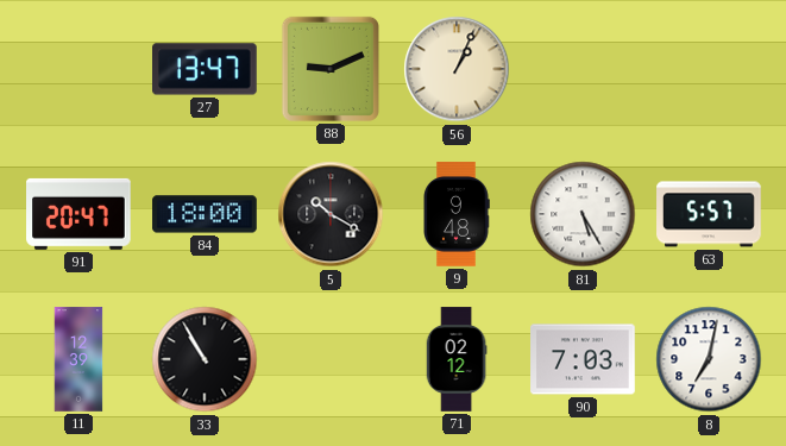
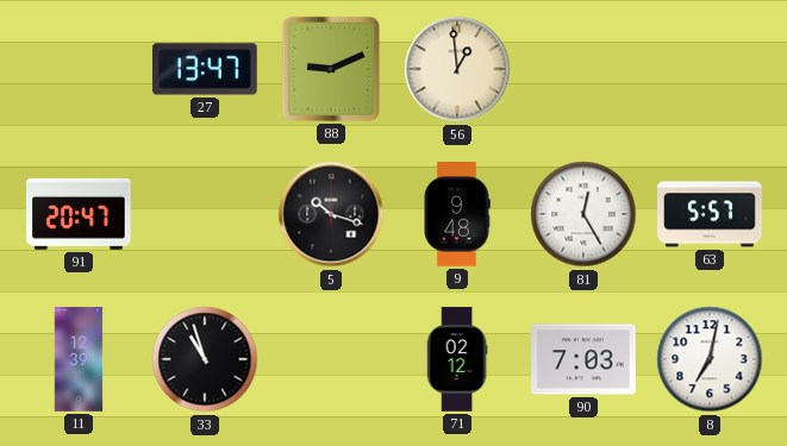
56: 1:04 -> 12:59 (457, 69)
84: 18:00 -> none (205, 214)
5: 10:20 -> 10:18 (331, 214)
81: 5:25 -> 12:25 (583, 214)
33: 10:55 -> 10:57 (205, 359)
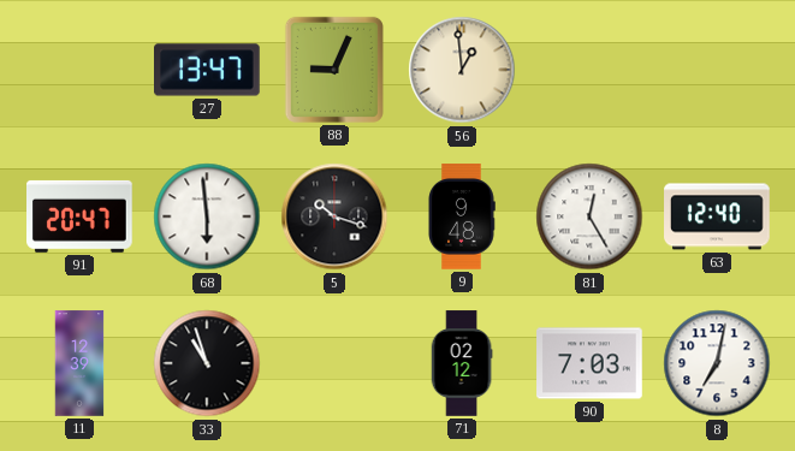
88: 9:11 -> 9:04 (334, 70)
68: none -> 5:59 (207, 216)
63: 5:57 -> 12:40 (717, 216)
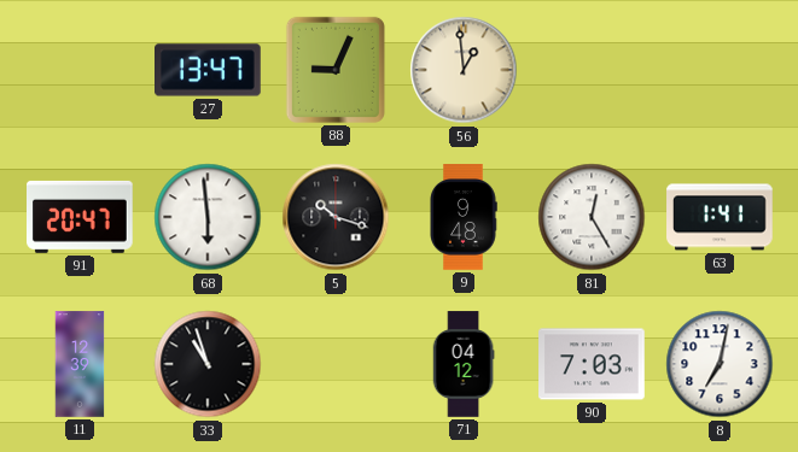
63: 12:40 -> 1:41 (720, 217)
71: 02:12 -> 04:12 (464, 364)
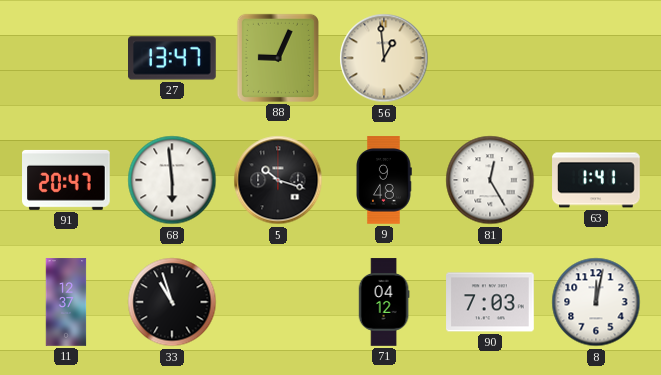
11: 12:39 -> 12:37 (66, 302)
8: 7:02 -> 12:02 (596, 302)
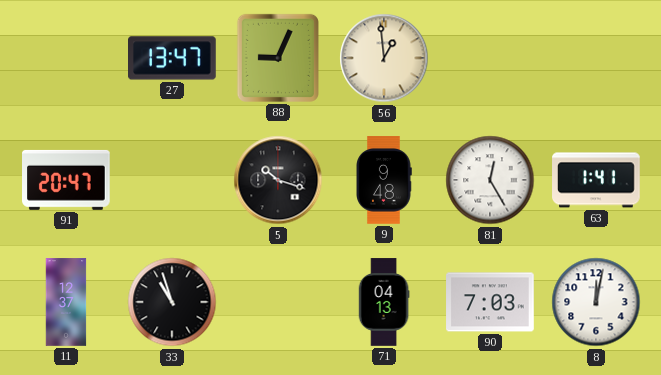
68: 5:59 -> none (172, 180)
71: 04:12 -> 04:13 (384, 302)
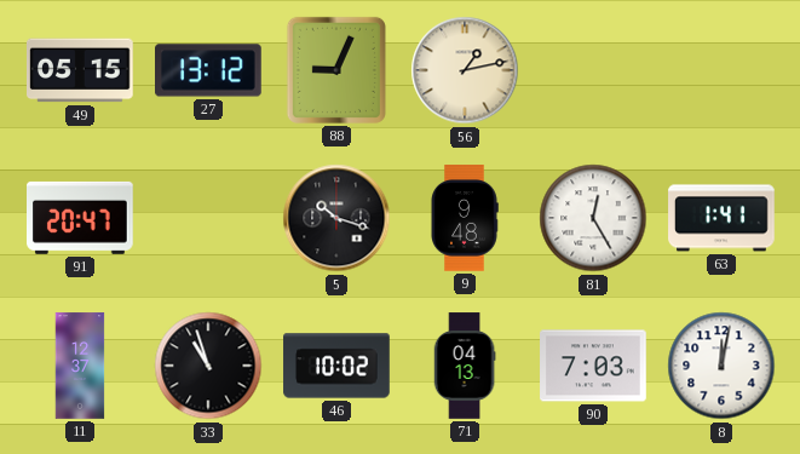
49: none -> 05:15 (81, 70)
27: 13:47 -> 13:12 (209, 70)
56: 12:59 -> 1:13 (465, 70)
46: none -> 10:02 (336, 366)
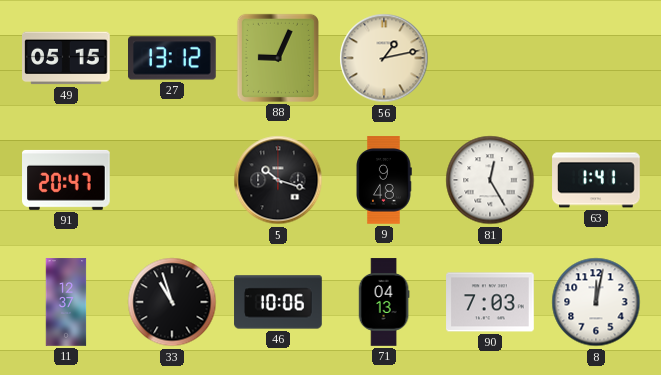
46: 10:02 -> 10:06 (278, 302)
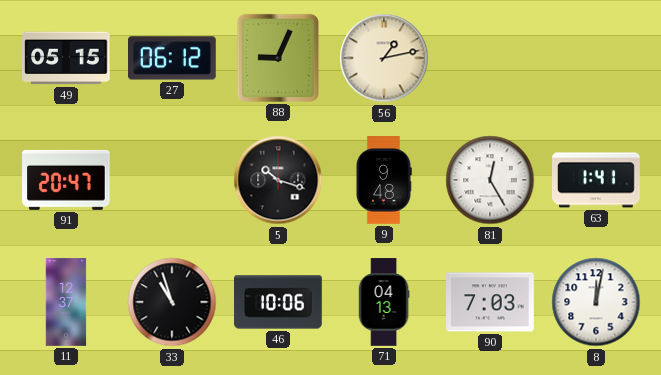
27: 13:12 -> 06:12 (173, 58)
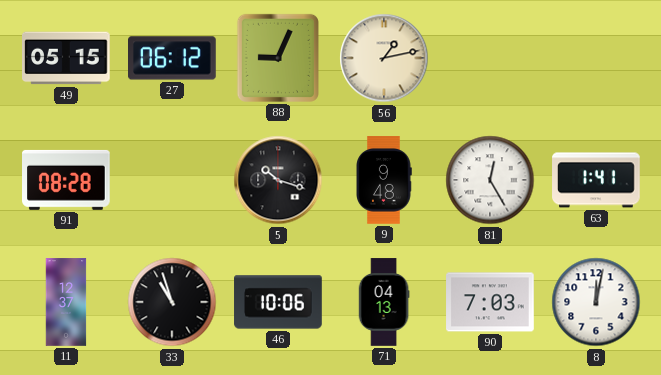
91: 20:47 -> 08:28 (67, 180)
